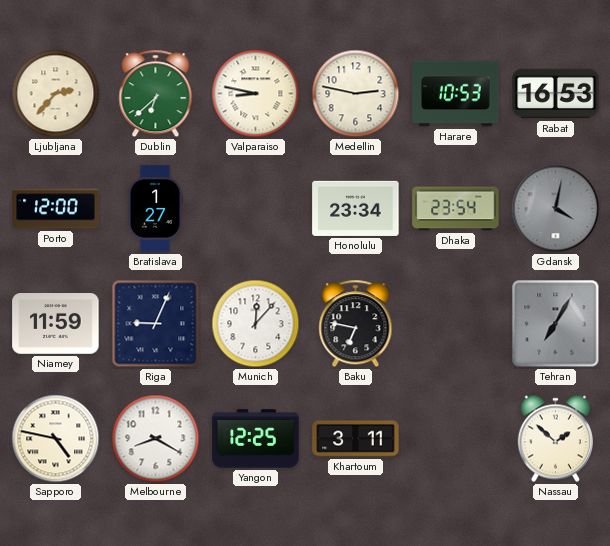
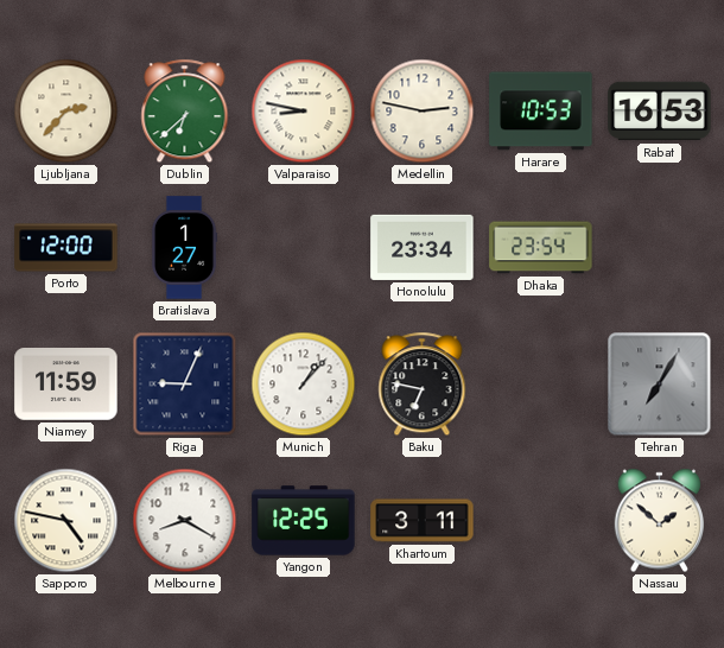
Gdansk: 4:02 -> none (556, 209)
Munich: 12:07 -> 1:07 (304, 385)
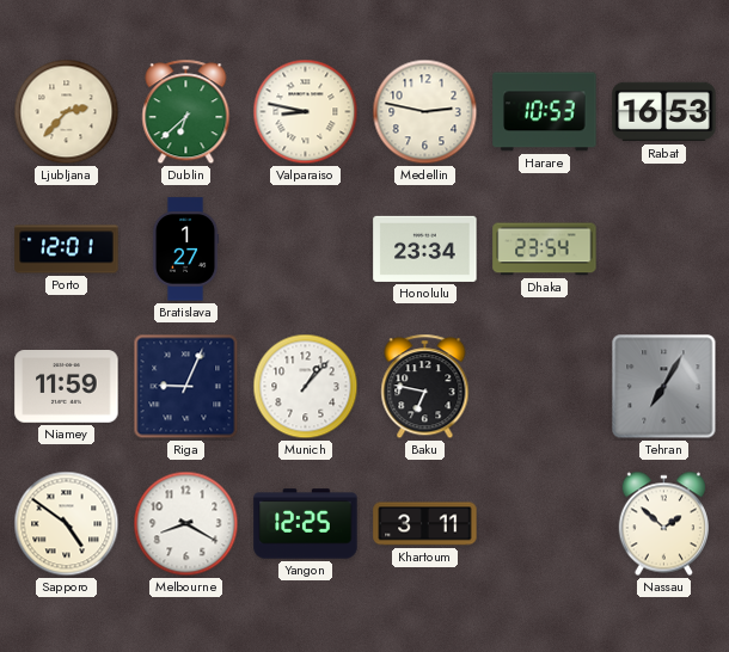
Porto: 12:00 -> 12:01 (67, 250)
Sapporo: 4:47 -> 4:51 (67, 524)
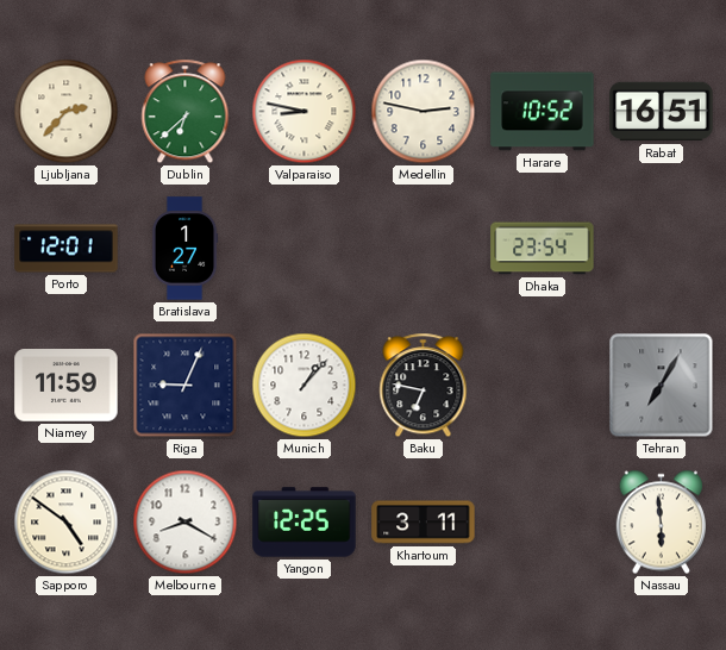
Harare: 10:53 -> 10:52 (543, 112)
Rabat: 16:53 -> 16:51 (662, 112)
Honolulu: 23:34 -> none (425, 248)
Nassau: 1:52 -> 5:59 (661, 523)
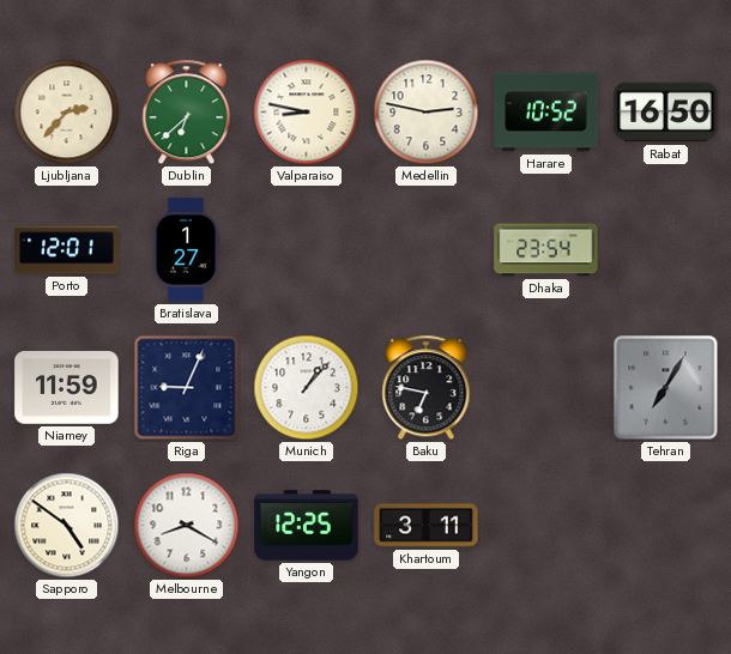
Rabat: 16:51 -> 16:50 (666, 113)
Nassau: 5:59 -> none (661, 523)
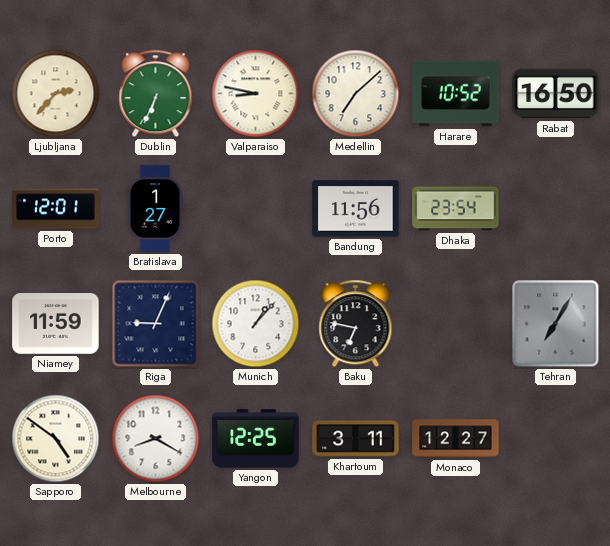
Dublin: 6:38 -> 6:34 (156, 94)
Medellin: 2:47 -> 7:08 (356, 94)
Bandung: none -> 11:56 (356, 209)
Monaco: none -> 12:27 (456, 439)
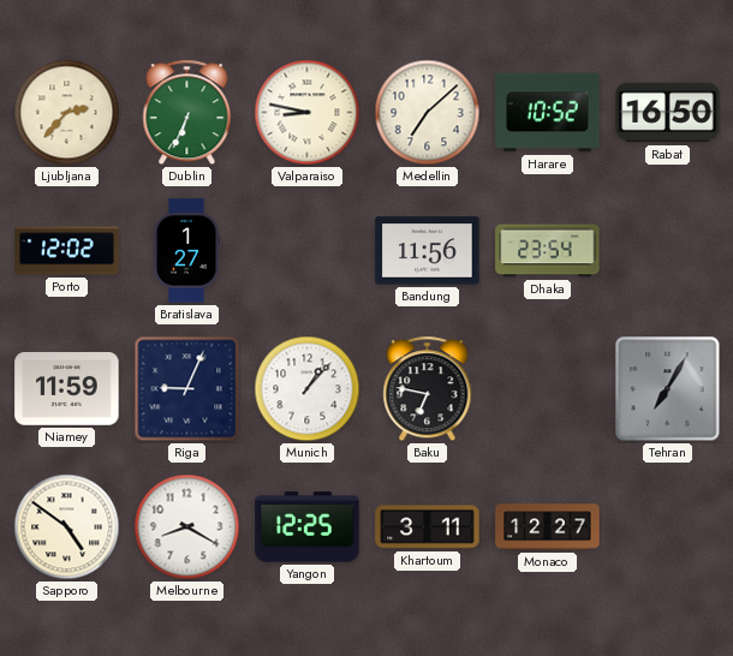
Porto: 12:01 -> 12:02 (67, 251)
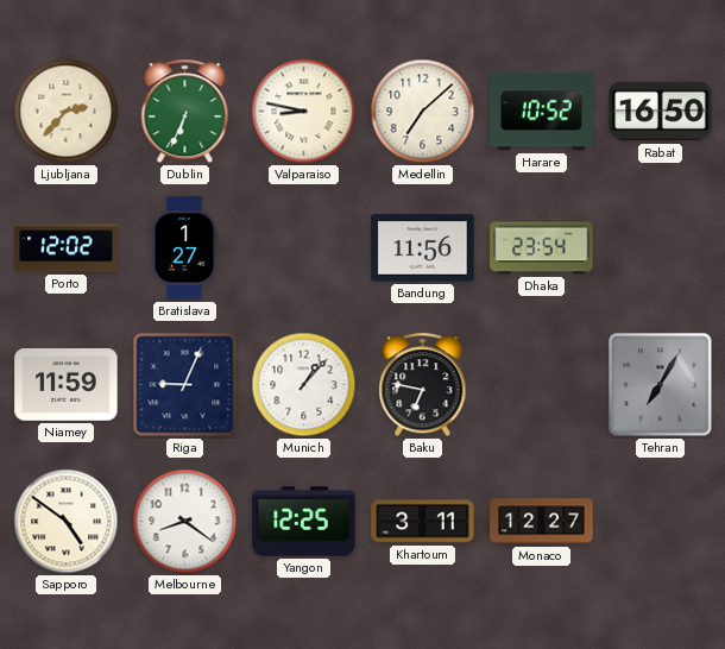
Melbourne: 8:20 -> 8:21 (185, 522)
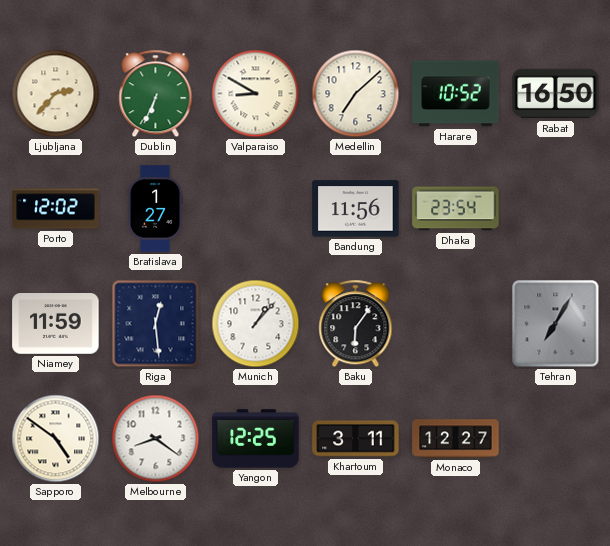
Valparaiso: 8:47 -> 8:50 (256, 94)
Riga: 9:04 -> 12:29 (156, 324)
Baku: 6:47 -> 6:06 (356, 324)
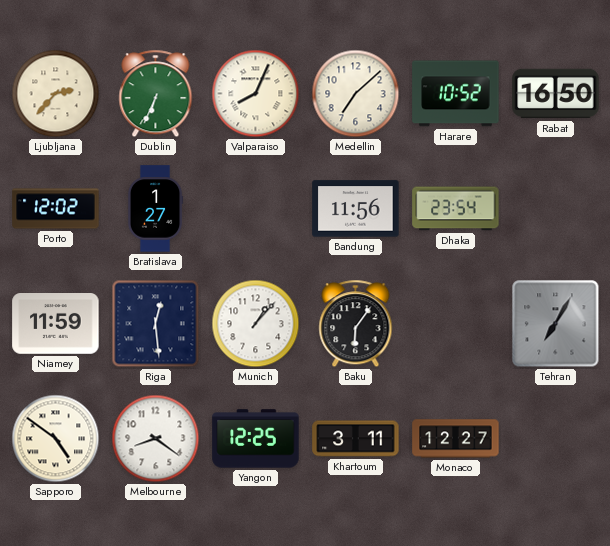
Valparaiso: 8:50 -> 8:04 (256, 94)
